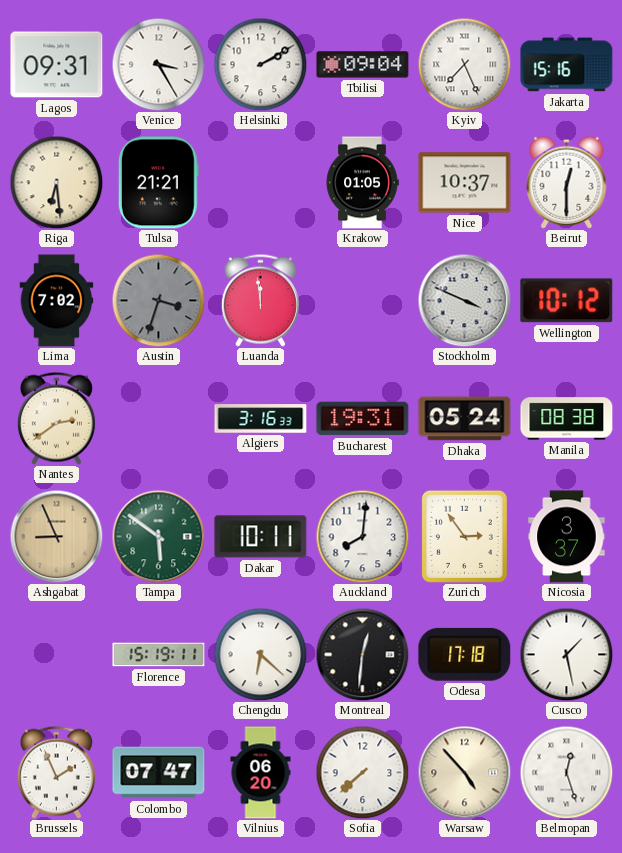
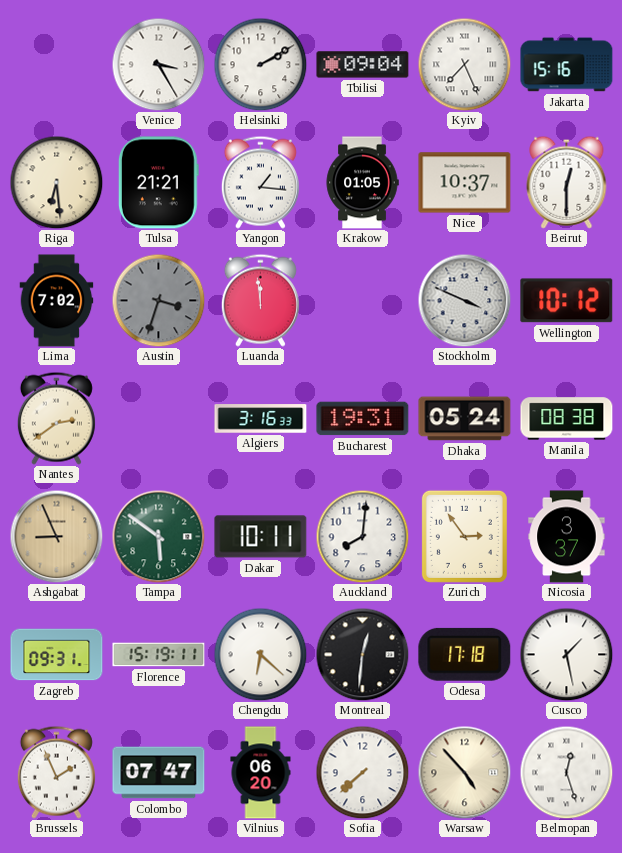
Lagos: 09:31 -> none (57, 65)
Yangon: none -> 1:16 (260, 182)
Zagreb: none -> 09:31 (57, 655)
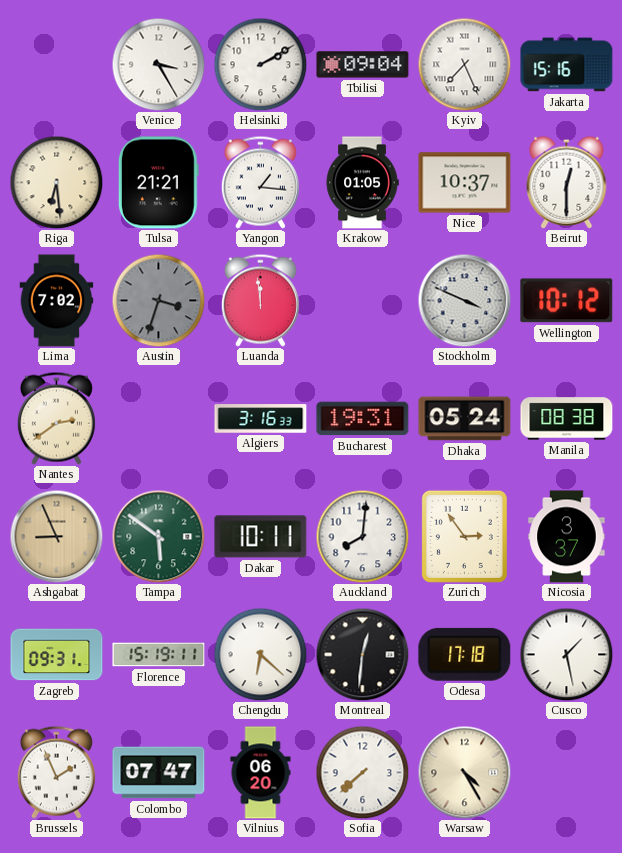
Warsaw: 4:53 -> 4:25 (464, 772)
Belmopan: 12:27 -> none (566, 772)
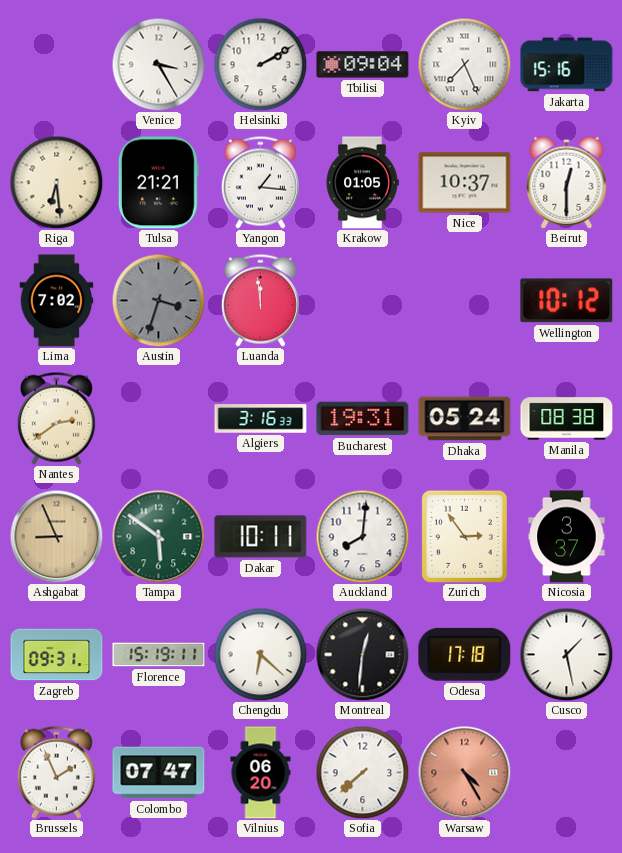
Stockholm: 3:49 -> none (464, 300)
Warsaw dial: cream -> salmon (464, 772)
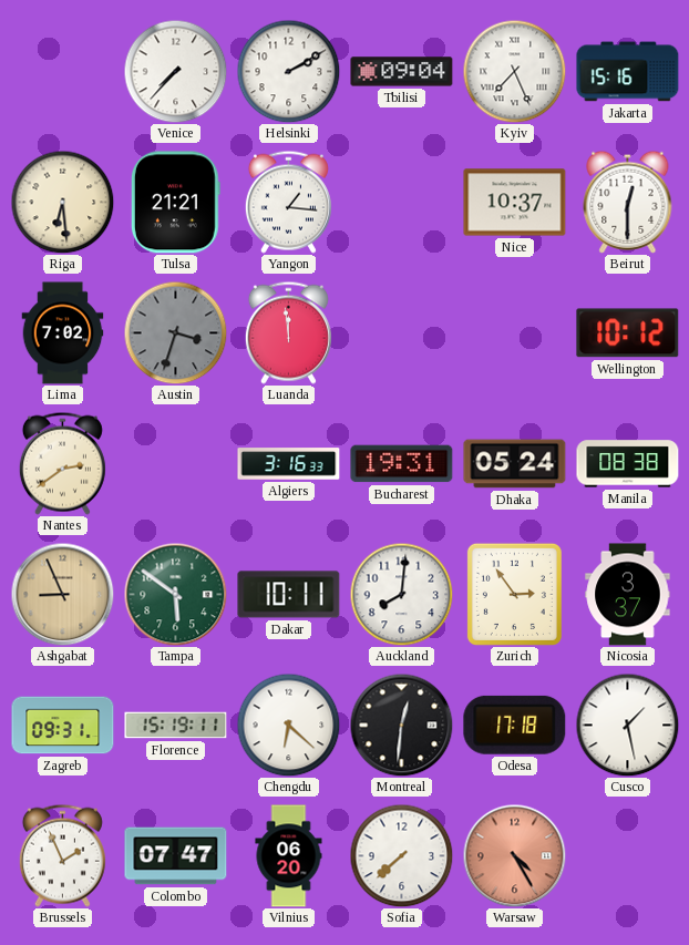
Venice: 3:25 -> 7:37 (175, 71)
Krakow: 01:05 -> none (362, 183)
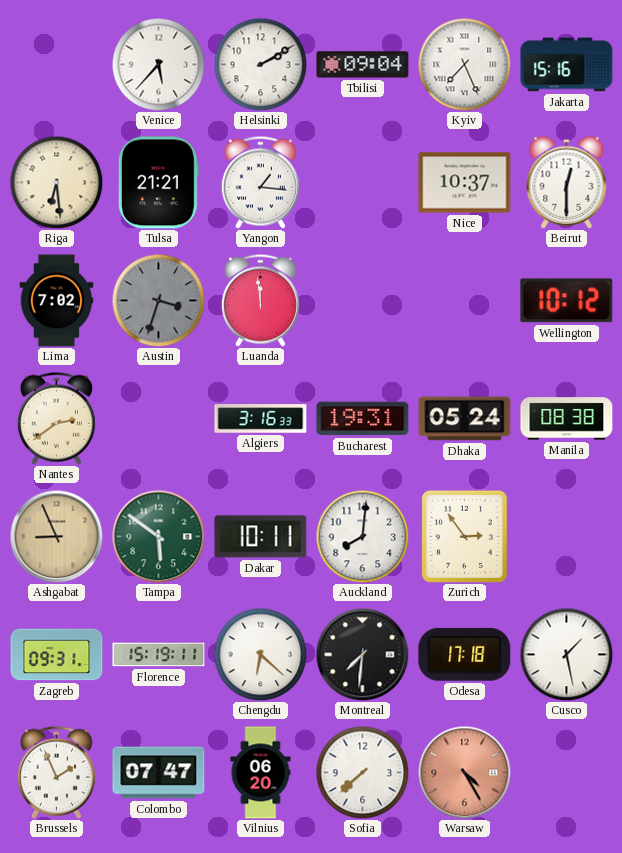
Venice: 7:37 -> 5:37 (158, 64)
Nicosia: 3:37 -> none (628, 595)
Montreal: 12:31 -> 7:31 (362, 654)
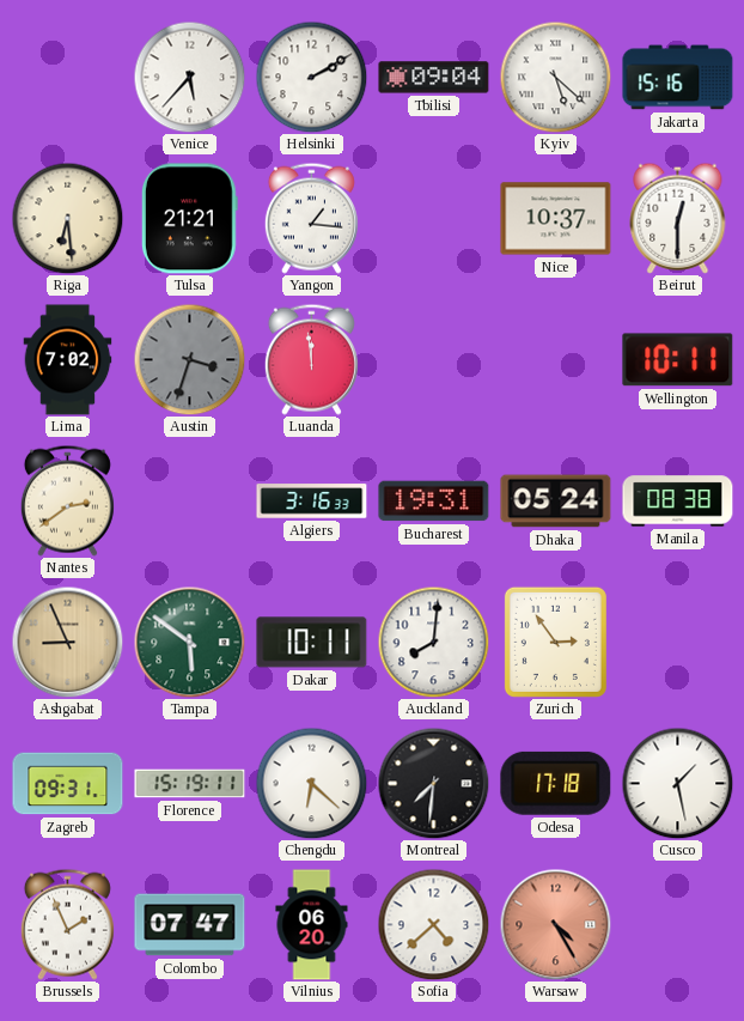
Kyiv: 7:26 -> 5:22 (555, 77)
Wellington: 10:12 -> 10:11 (678, 360)
Sofia: 7:38 -> 4:38 (433, 924)
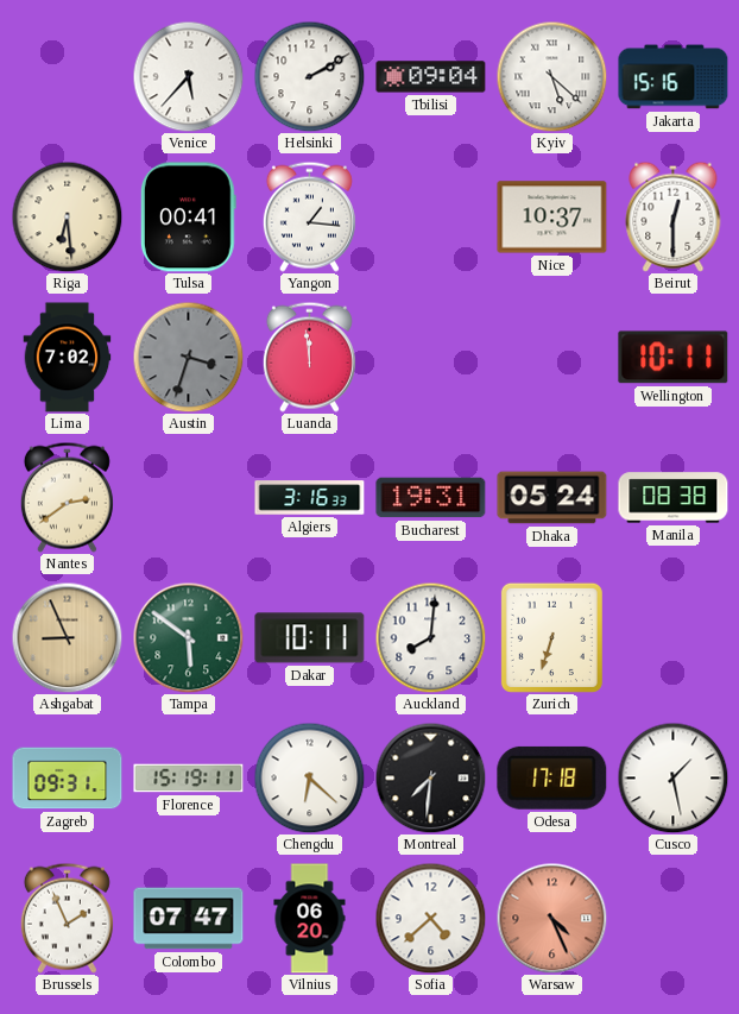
Tulsa: 21:21 -> 00:41 (188, 218)
Zurich: 2:54 -> 6:33 (551, 637)
Warsaw: 4:25 -> 4:26 (551, 918)
